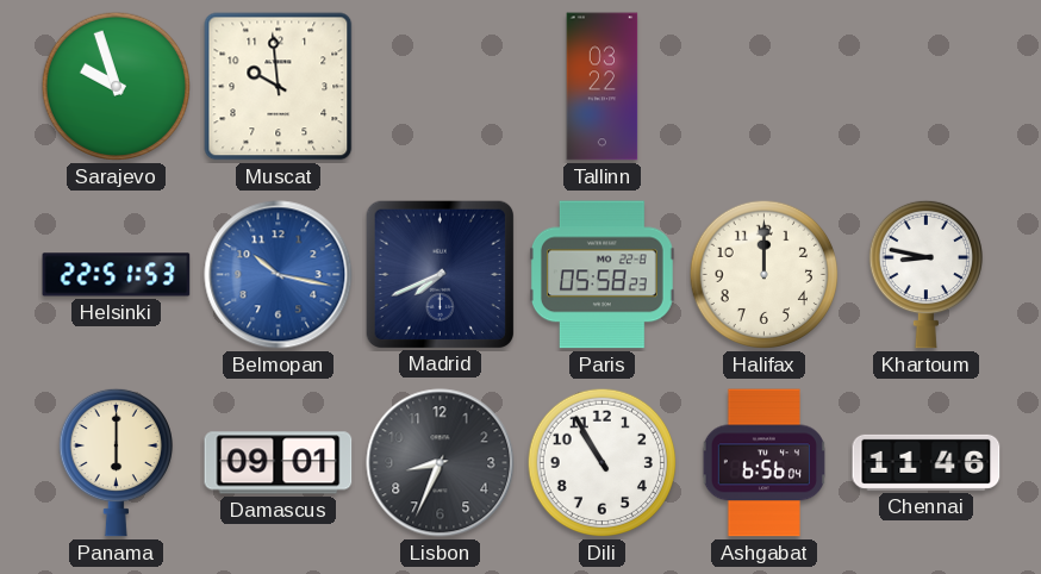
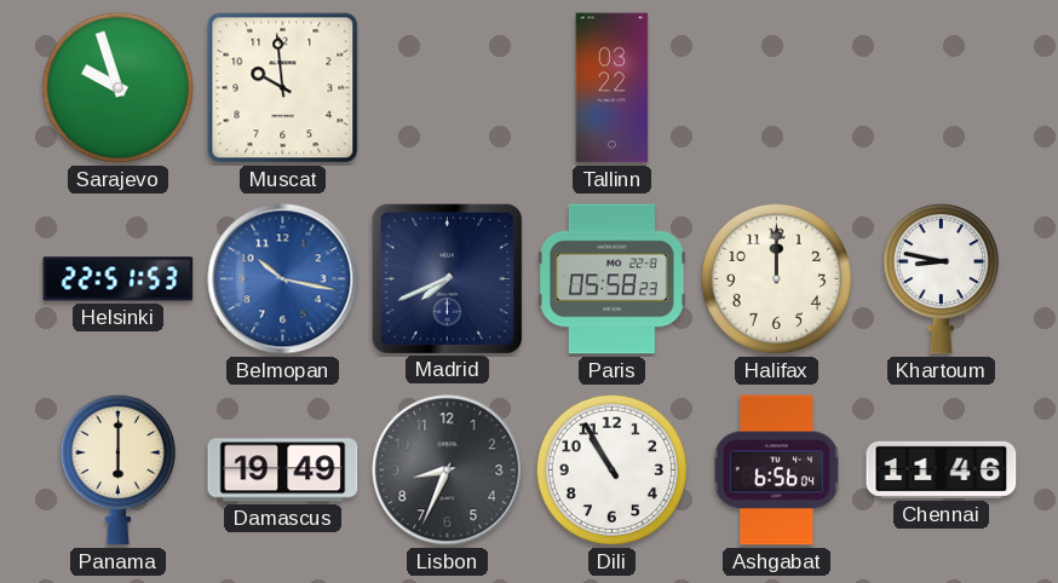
Damascus: 09:01 -> 19:49 (283, 471)
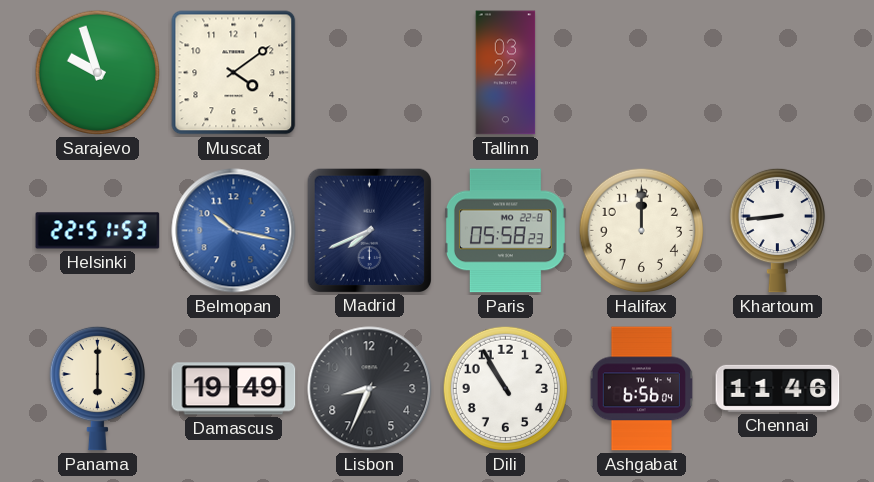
Muscat: 9:59 -> 4:09 (234, 73)
Khartoum: 8:47 -> 8:44 (777, 230)
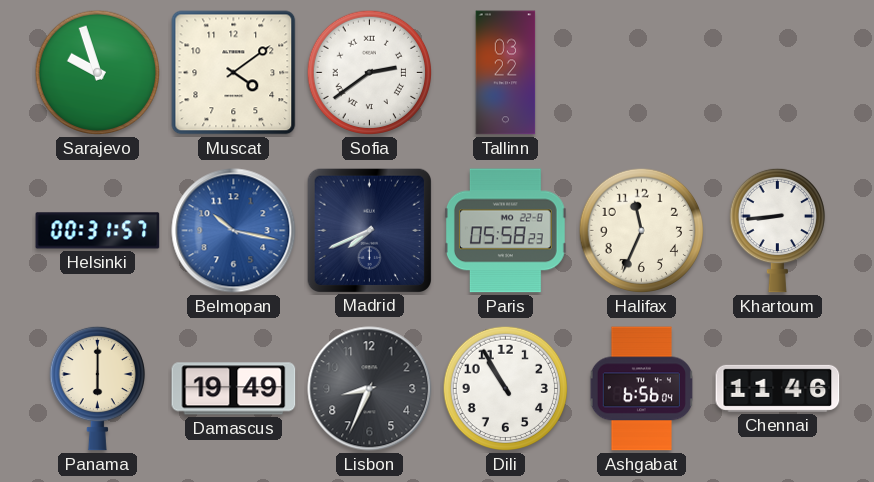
Sofia: none -> 2:39 (370, 73)
Helsinki: 22:51 -> 00:31 (98, 231)
Halifax: 12:00 -> 11:34 (642, 231)
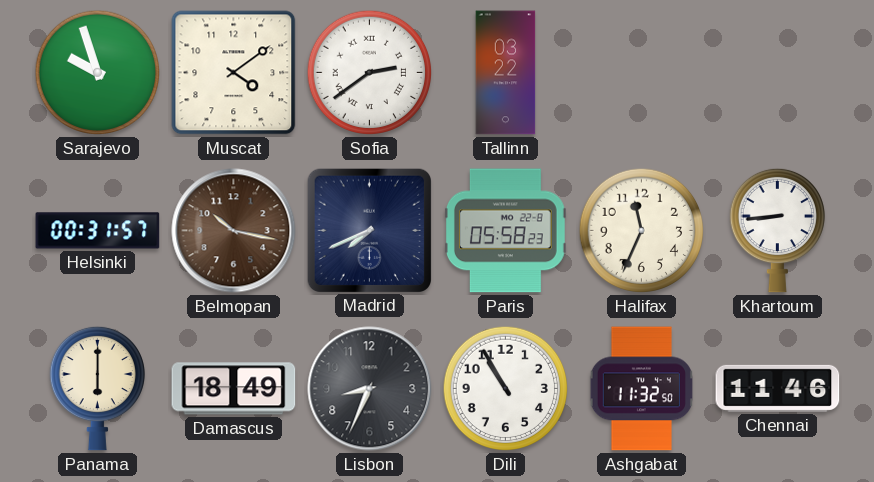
Belmopan dial: blue -> brown (234, 231)
Damascus: 19:49 -> 18:49 (234, 389)
Ashgabat: 6:56 -> 11:32 (641, 389)
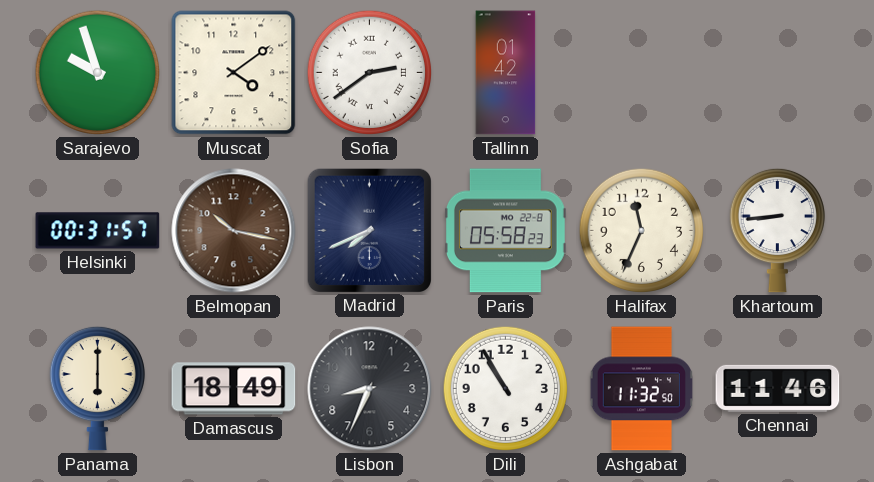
Tallinn: 03:22 -> 01:42 (506, 73)
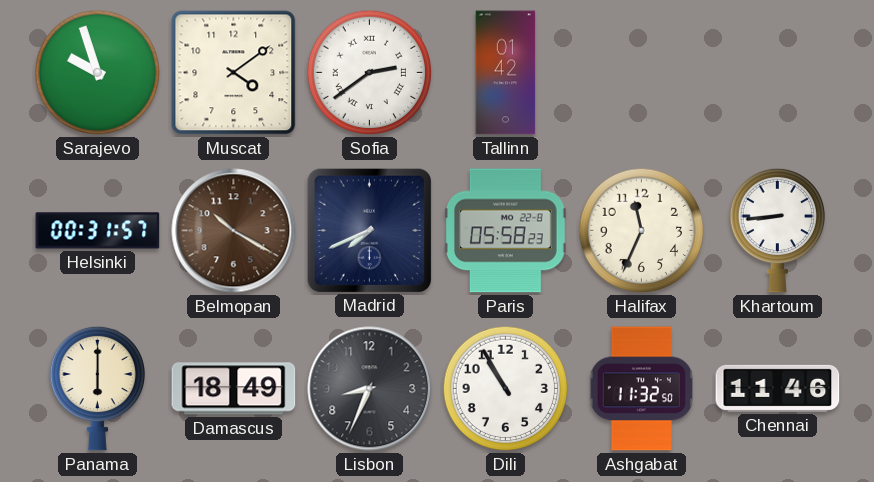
Belmopan: 10:17 -> 10:20 (234, 231)
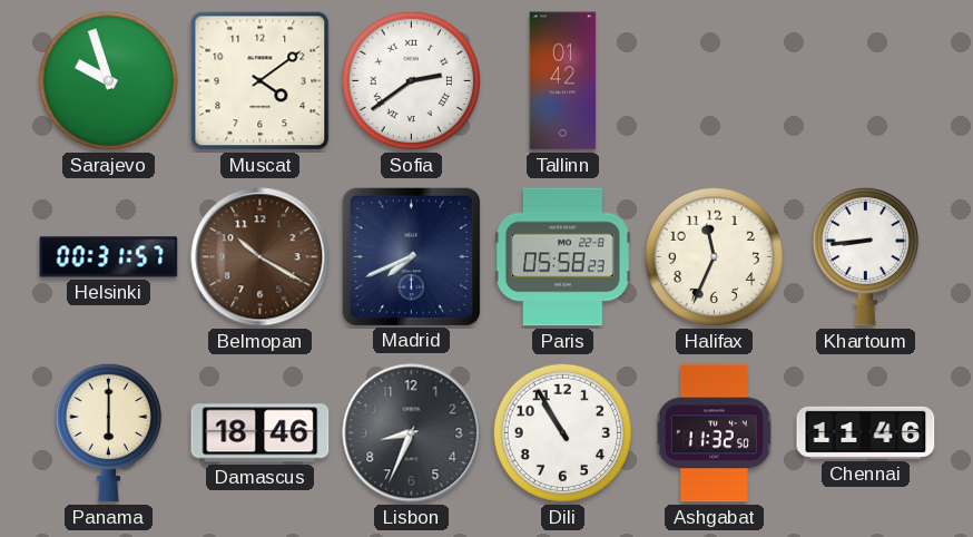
Damascus: 18:49 -> 18:46 (261, 433)
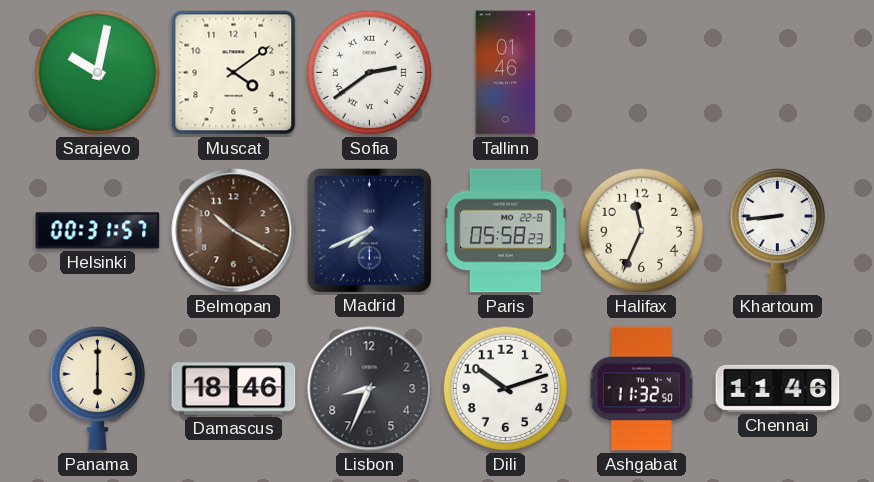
Sarajevo: 9:57 -> 10:02 (98, 73)
Tallinn: 01:42 -> 01:46 (506, 73)
Dili: 10:55 -> 10:12 (506, 389)
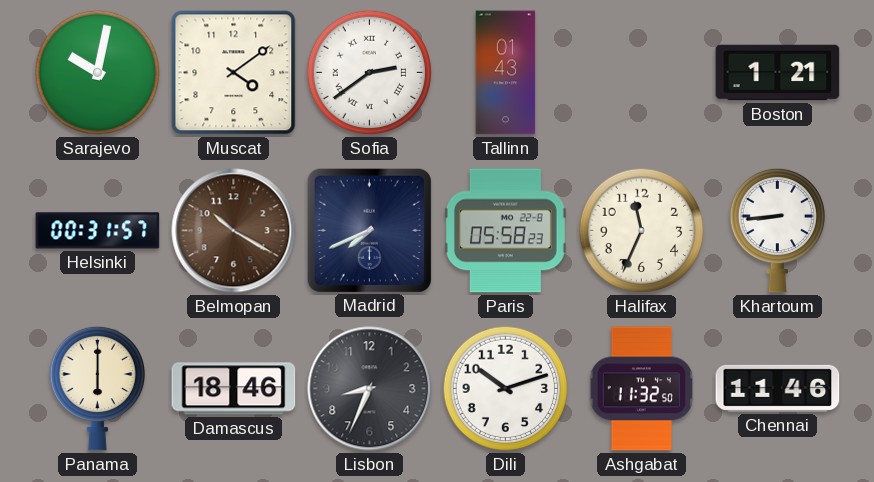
Tallinn: 01:46 -> 01:43 (506, 73)
Boston: none -> 1:21 (778, 73)
